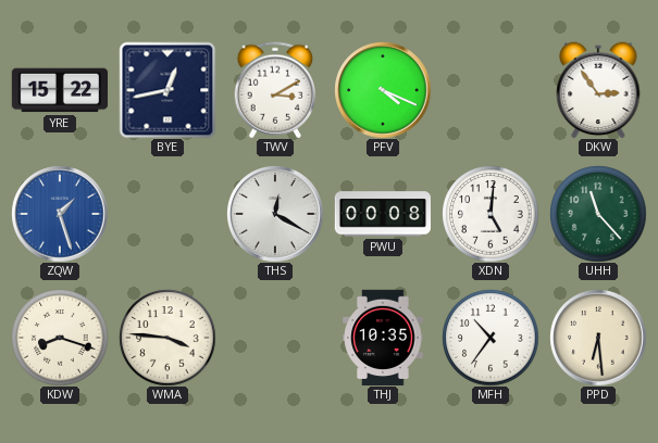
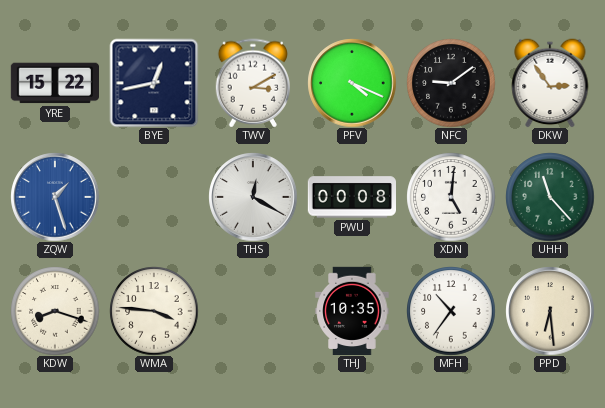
NFC: none -> 9:09 (451, 83)
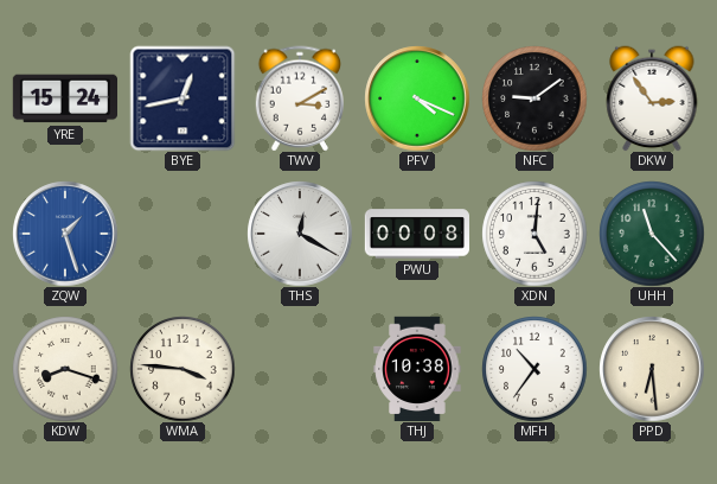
YRE: 15:22 -> 15:24 (64, 98)
THJ: 10:35 -> 10:38 (417, 368)
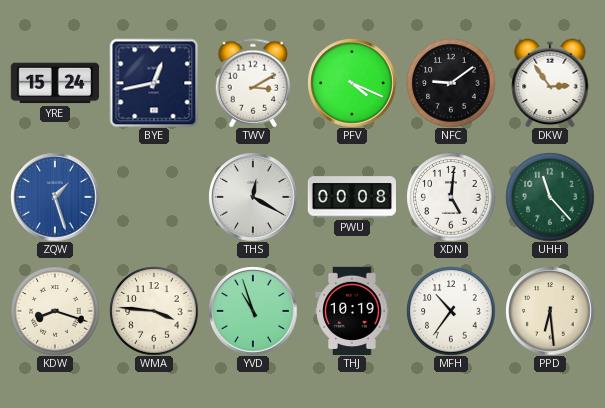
YVD: none -> 10:57 (253, 311)
THJ: 10:38 -> 10:19 (352, 310)
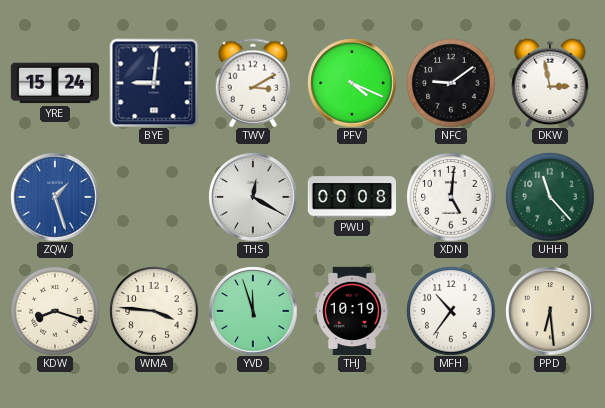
BYE: 12:43 -> 9:01 (154, 83)
DKW: 2:54 -> 2:58 (550, 83)
YVD: 10:57 -> 11:57 (253, 311)
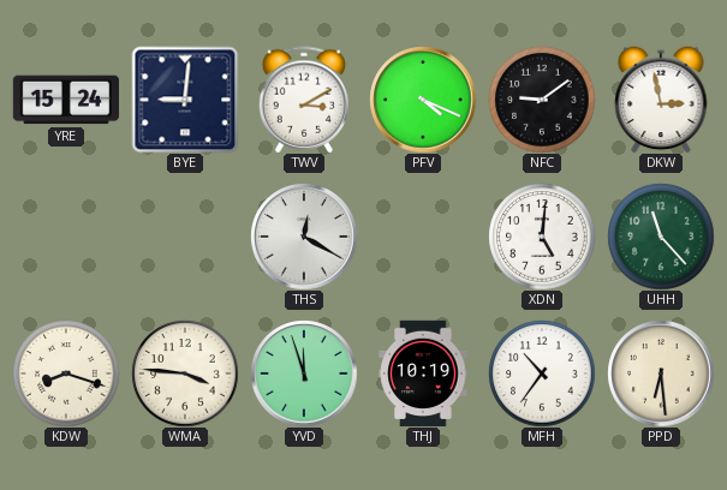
ZQW: 1:27 -> none (55, 197)
PWU: 00:08 -> none (351, 197)
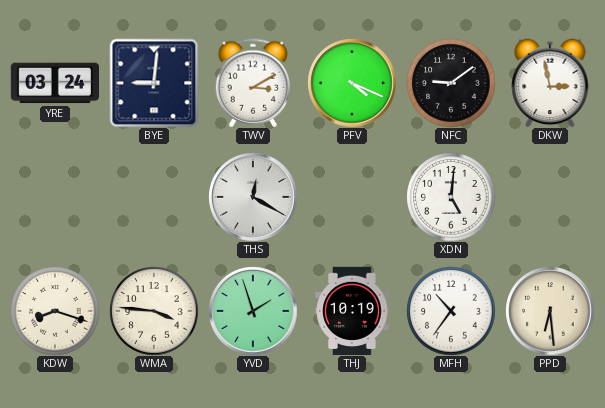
YRE: 15:24 -> 03:24 (54, 83)
UHH: 11:23 -> none (661, 237)
YVD: 11:57 -> 1:57 (253, 311)
